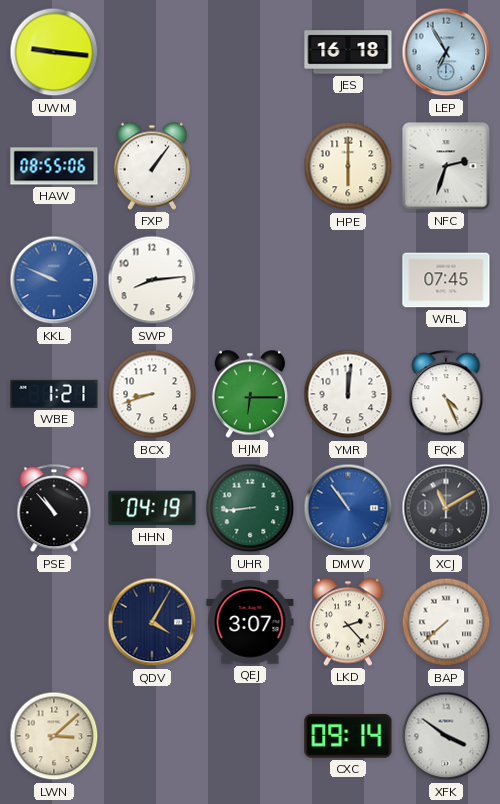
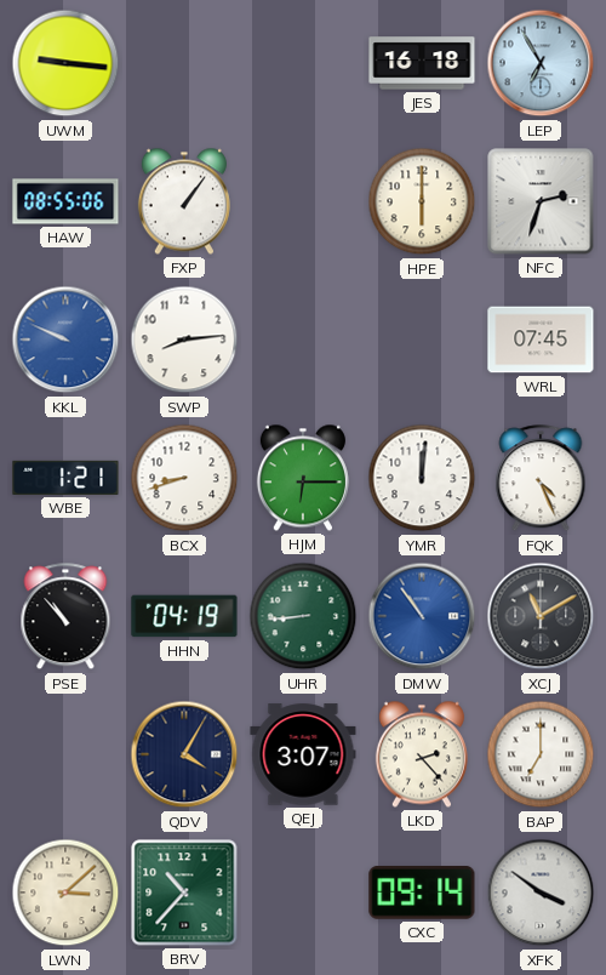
BAP: 7:38 -> 7:00 (541, 754)
BRV: none -> 10:37 (184, 893)
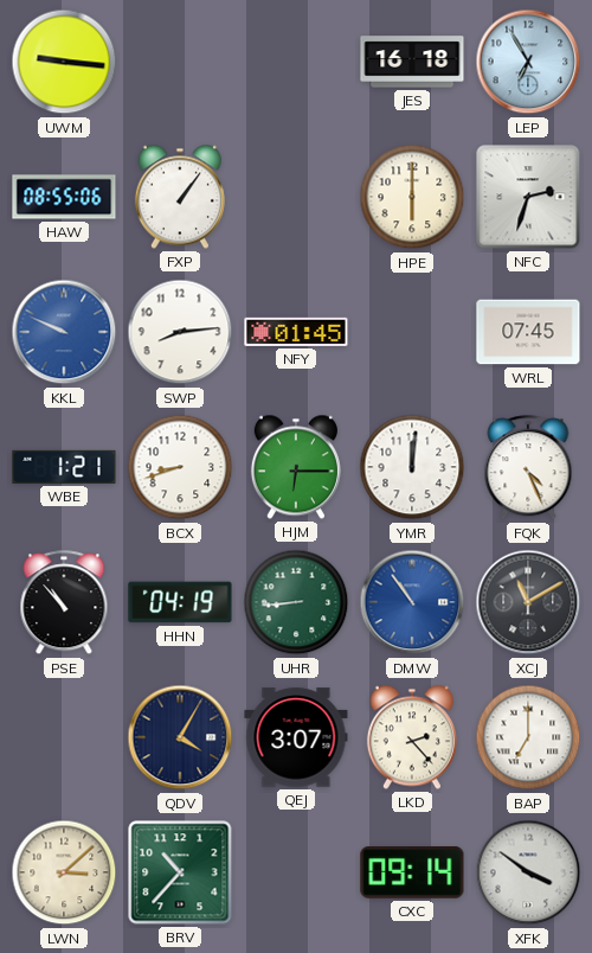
NFY: none -> 01:45 (296, 332)
